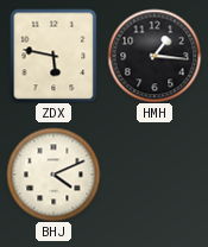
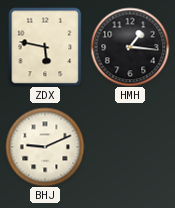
BHJ: 4:11 -> 9:11 (45, 147)
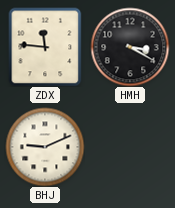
ZDX: 5:47 -> 11:46 (45, 47)
HMH: 1:16 -> 3:20 (130, 47)
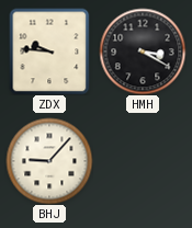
ZDX: 11:46 -> 9:46 (49, 52)
BHJ: 9:11 -> 9:07 (49, 161)
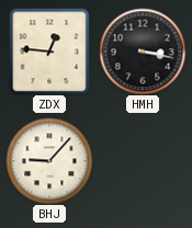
ZDX: 9:46 -> 12:46 (49, 52)
HMH: 3:20 -> 3:17 (143, 52)
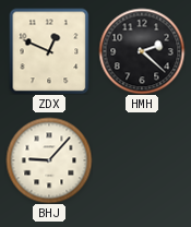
ZDX: 12:46 -> 12:49 (49, 51)
HMH: 3:17 -> 2:22 (142, 51)
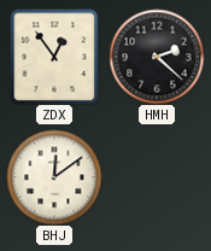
ZDX: 12:49 -> 12:54 (54, 57)
BHJ: 9:07 -> 12:09 (54, 177)
